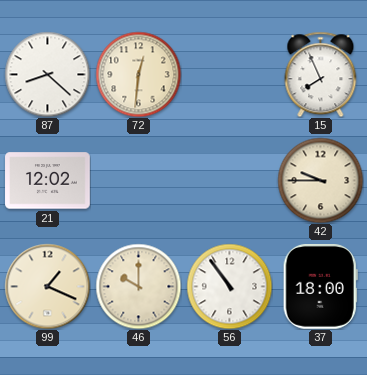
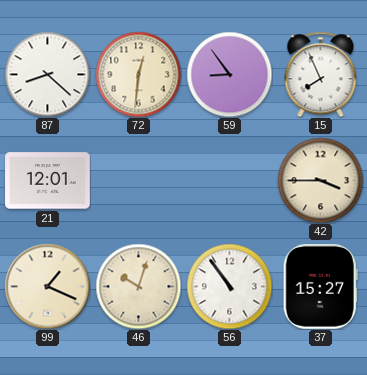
59: none -> 8:54 (229, 74)
21: 12:02 -> 12:01 (48, 181)
42: 9:45 -> 3:45 (320, 180)
46: 10:00 -> 10:03 (138, 286)
37: 18:00 -> 15:27 (320, 287)
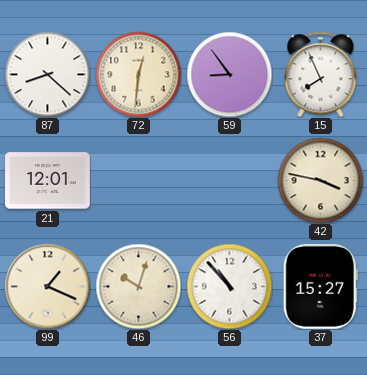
42: 3:45 -> 3:47 (320, 180)
56: 10:54 -> 10:53 (229, 286)
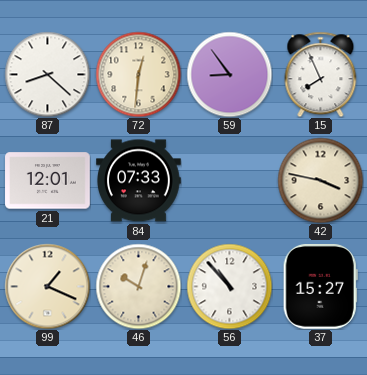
84: none -> 07:33 (139, 181)
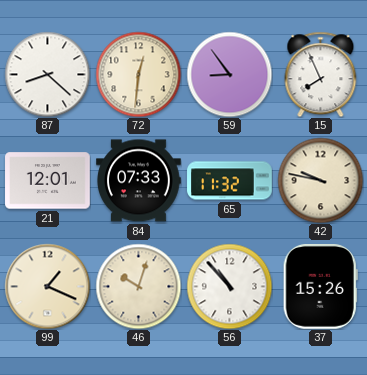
65: none -> 11:32 (230, 181)
42: 3:47 -> 9:47 (320, 180)
37: 15:27 -> 15:26 (320, 287)
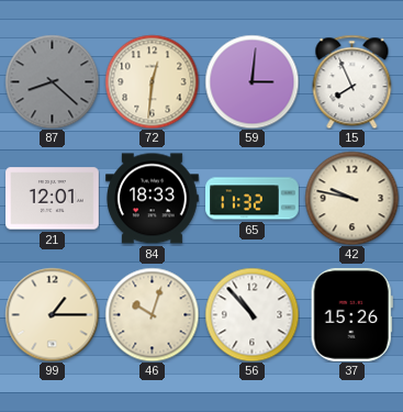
87 dial: white -> grey (52, 81)
59: 8:54 -> 3:01 (251, 81)
84: 07:33 -> 18:33 (153, 199)
99: 1:19 -> 1:15 (52, 314)
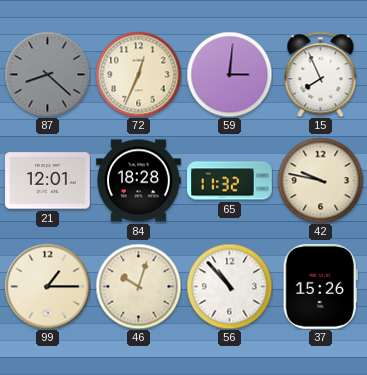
72: 12:31 -> 12:34 (138, 74)
84: 18:33 -> 18:28 (139, 181)
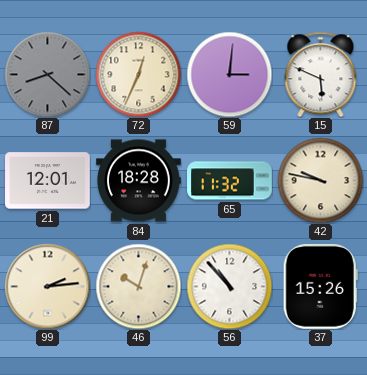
15: 7:56 -> 5:49 (321, 74)
99: 1:15 -> 2:14 (47, 286)
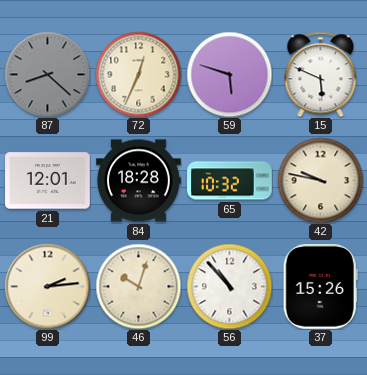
59: 3:01 -> 5:48 (229, 74)
65: 11:32 -> 10:32 (230, 181)
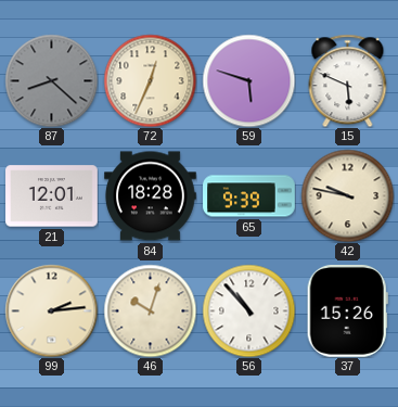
65: 10:32 -> 9:39 (249, 196)
